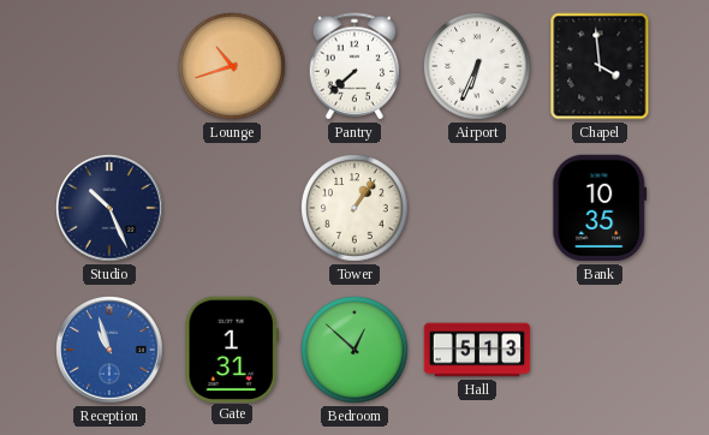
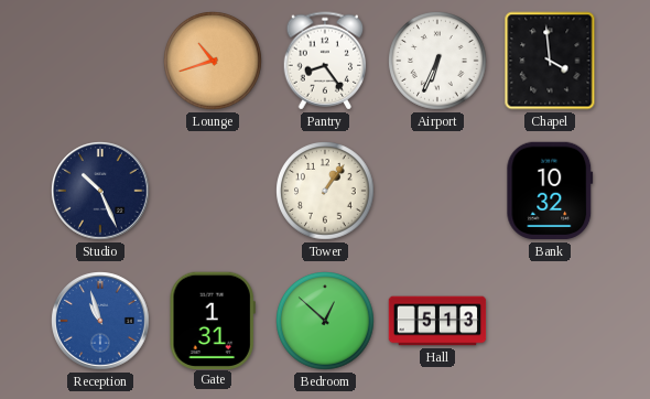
Pantry: 7:38 -> 8:24 (325, 61)
Bank: 10:35 -> 10:32 (550, 191)
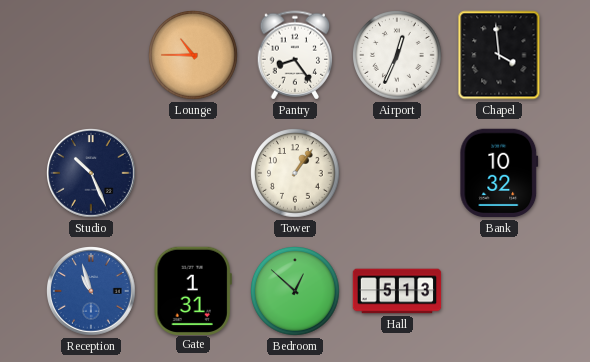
Lounge: 10:42 -> 10:45 (193, 55)
Airport: 6:34 -> 12:34 (397, 55)
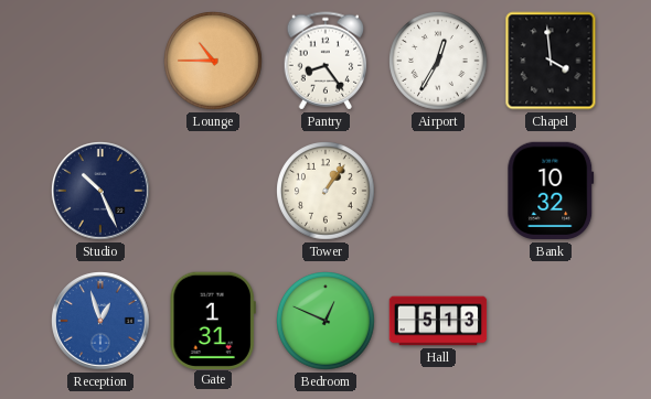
Airport: 12:34 -> 12:35 (438, 61)
Reception: 10:57 -> 12:57 (100, 321)
Bedroom: 12:52 -> 12:49 (325, 321)
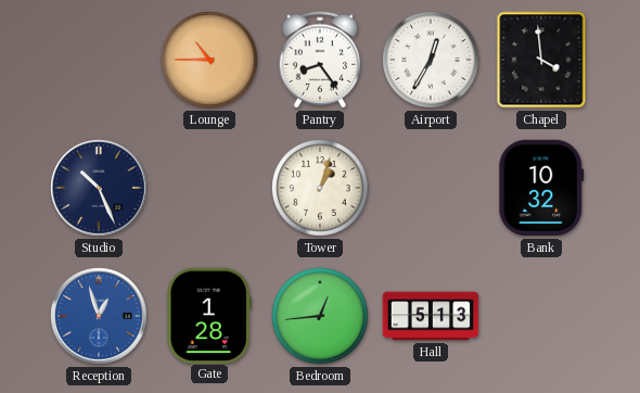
Tower: 1:06 -> 1:03 (320, 188)
Gate: 1:31 -> 1:28 (209, 315)
Bedroom: 12:49 -> 12:44 (320, 316)
